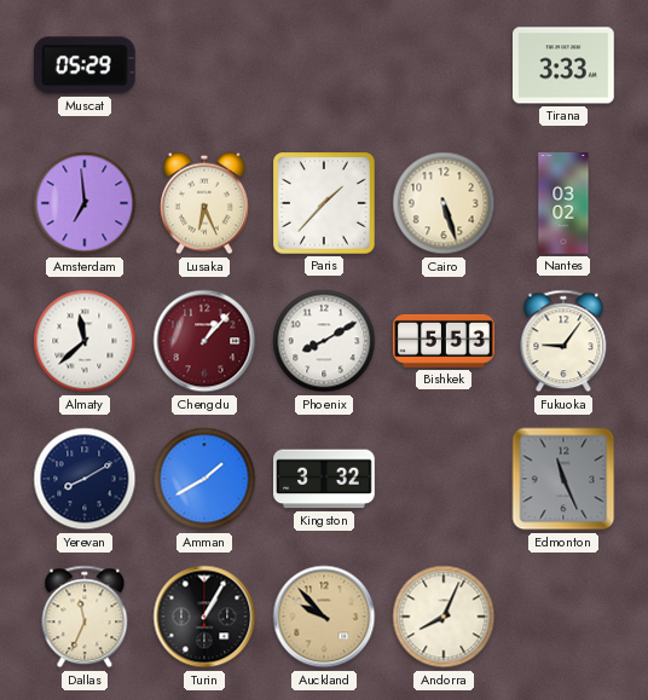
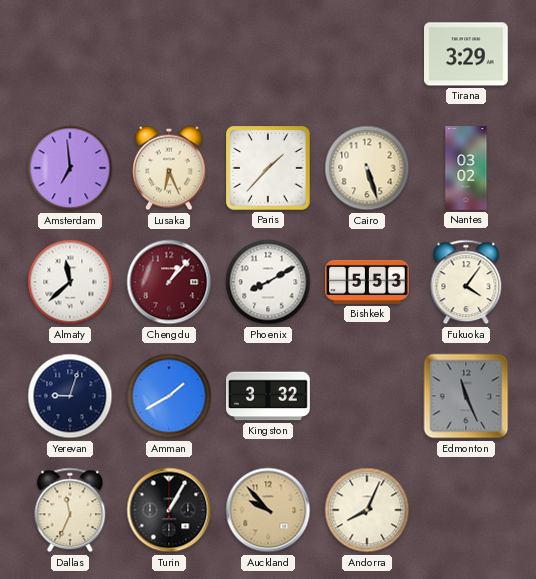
Muscat: 05:29 -> none (85, 65)
Tirana: 3:33 -> 3:29 (467, 54)
Fukuoka: 9:06 -> 4:06 (466, 282)
Yerevan: 8:10 -> 9:03 (70, 396)
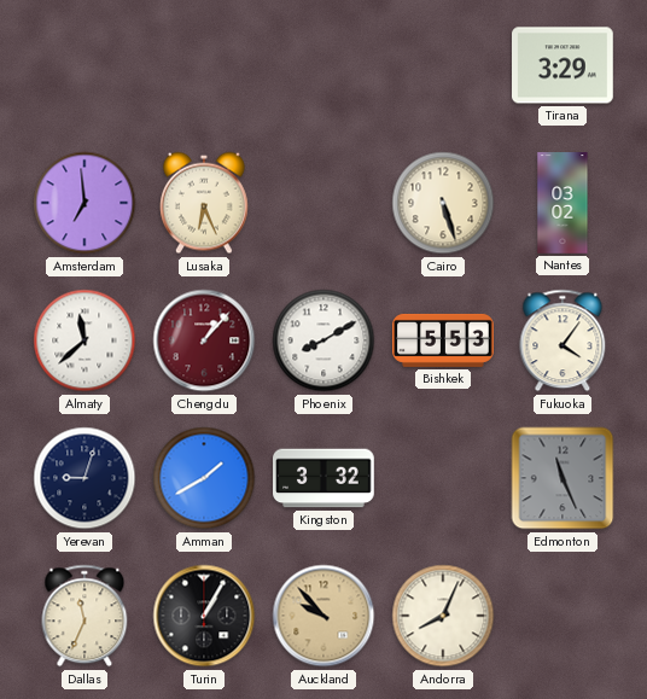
Paris: 1:37 -> none (269, 169)
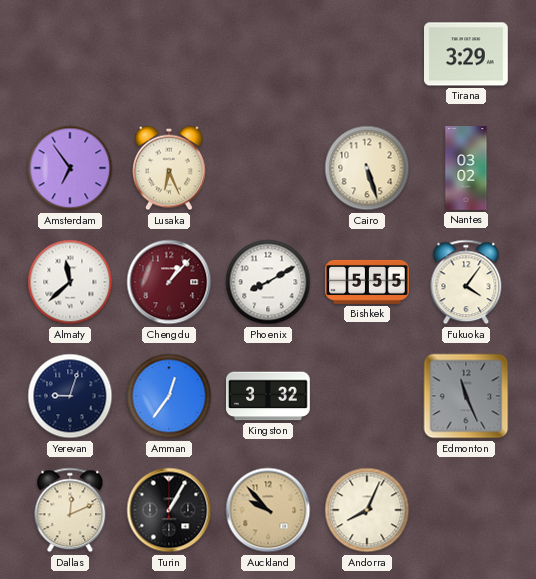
Amsterdam: 6:59 -> 6:54 (70, 168)
Bishkek: 5:53 -> 5:55 (367, 282)
Amman: 1:40 -> 12:36 (169, 396)
Dallas: 11:34 -> 12:11 (70, 510)
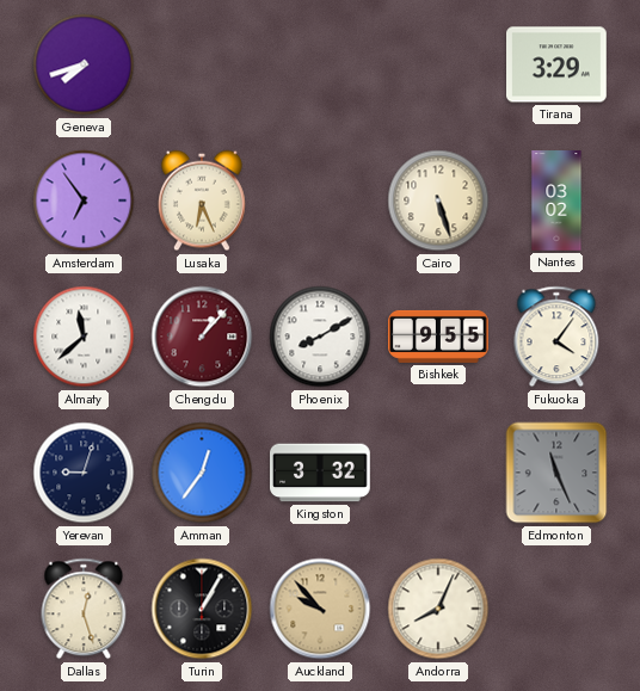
Geneva: none -> 7:42 (84, 64)
Bishkek: 5:55 -> 9:55 (438, 337)
Dallas: 12:11 -> 12:27 (84, 609)
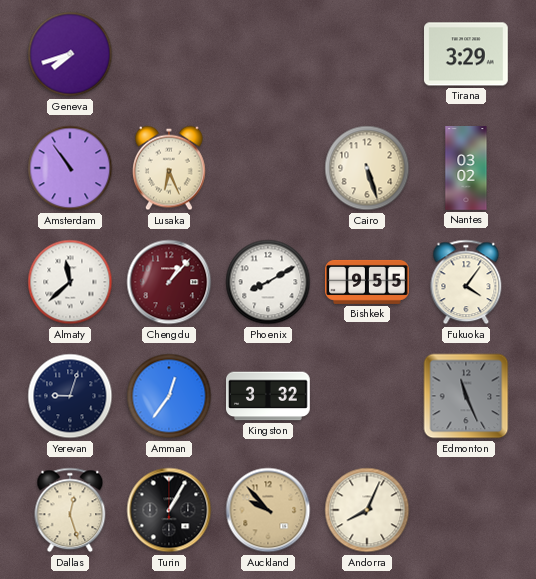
Amsterdam: 6:54 -> 10:54 (70, 168)
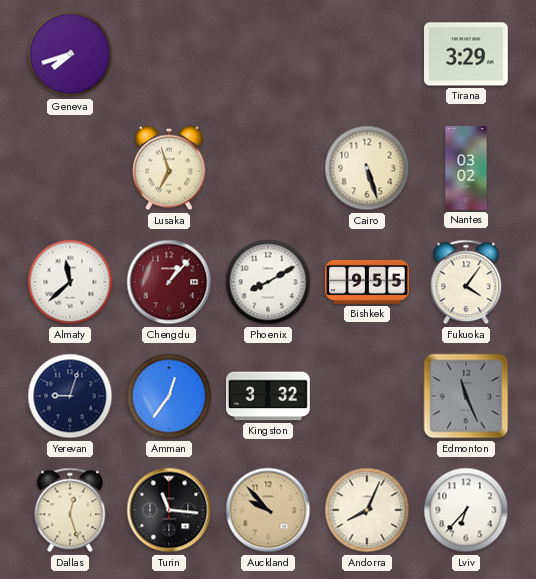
Amsterdam: 10:54 -> none (70, 168)
Lusaka: 6:26 -> 6:57 (170, 168)
Turin: 1:05 -> 11:16 (169, 510)
Lviv: none -> 6:37 (466, 510)
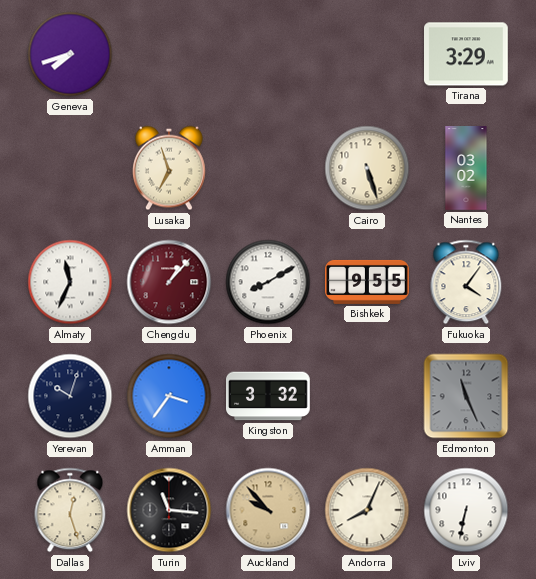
Almaty: 11:38 -> 11:34 (70, 282)
Yerevan: 9:03 -> 10:03 (70, 396)
Amman: 12:36 -> 3:36 (169, 396)
Lviv: 6:37 -> 6:32 (466, 510)
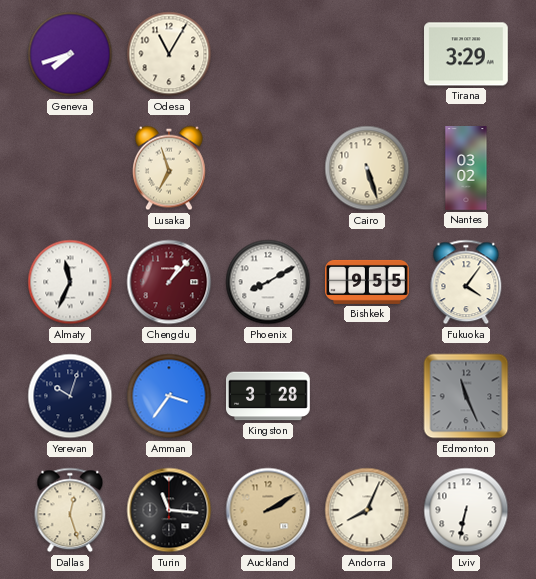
Odesa: none -> 11:05 (169, 54)
Kingston: 3:32 -> 3:28 (269, 396)
Auckland: 9:53 -> 2:10 (268, 510)
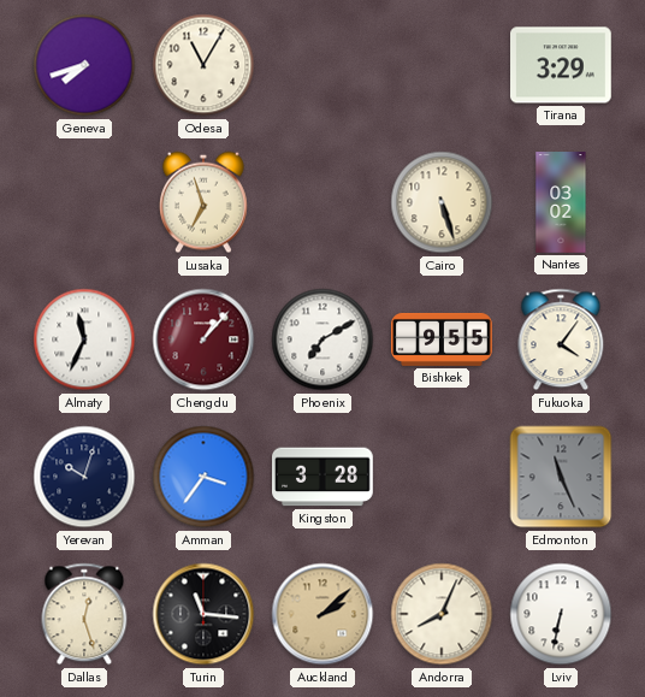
Phoenix: 8:10 -> 7:10 (322, 339)
Auckland: 2:10 -> 2:08 (322, 614)
